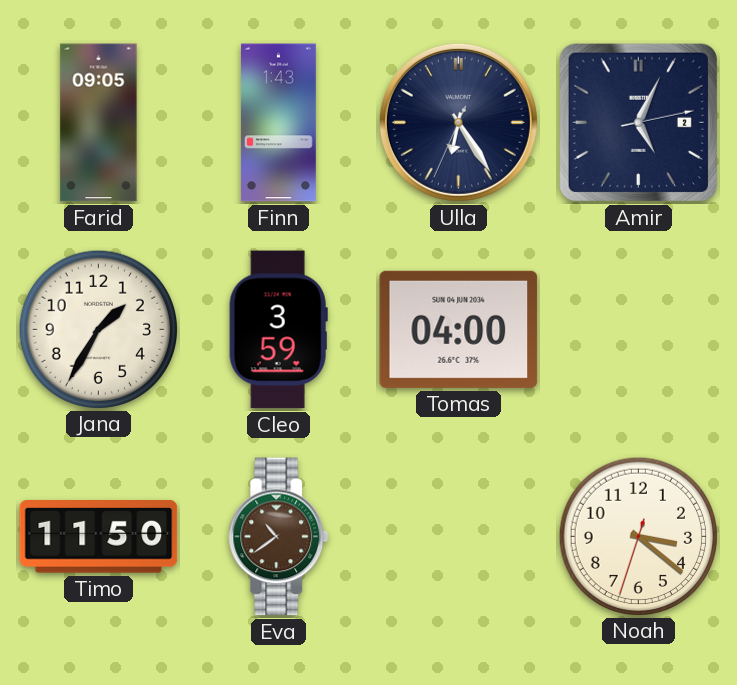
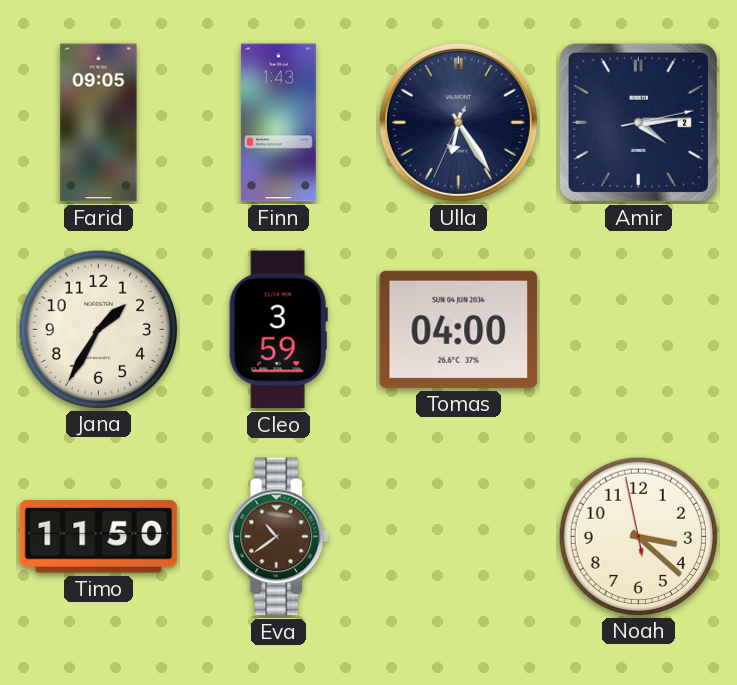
Amir: 5:04 -> 4:14 (638, 122)
Noah: 3:21:33 -> 3:21:58 (638, 536)
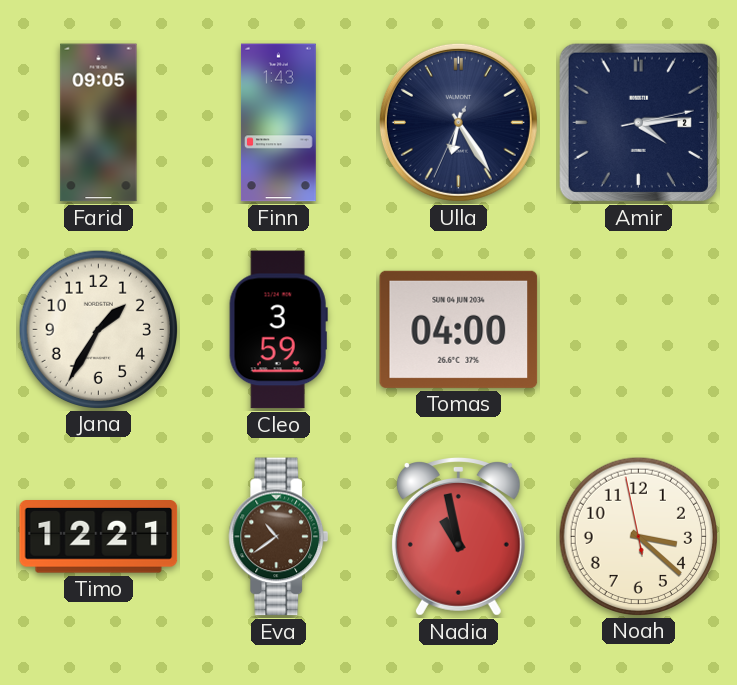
Timo: 11:50 -> 12:21 (99, 537)
Nadia: none -> 10:58 (458, 537)
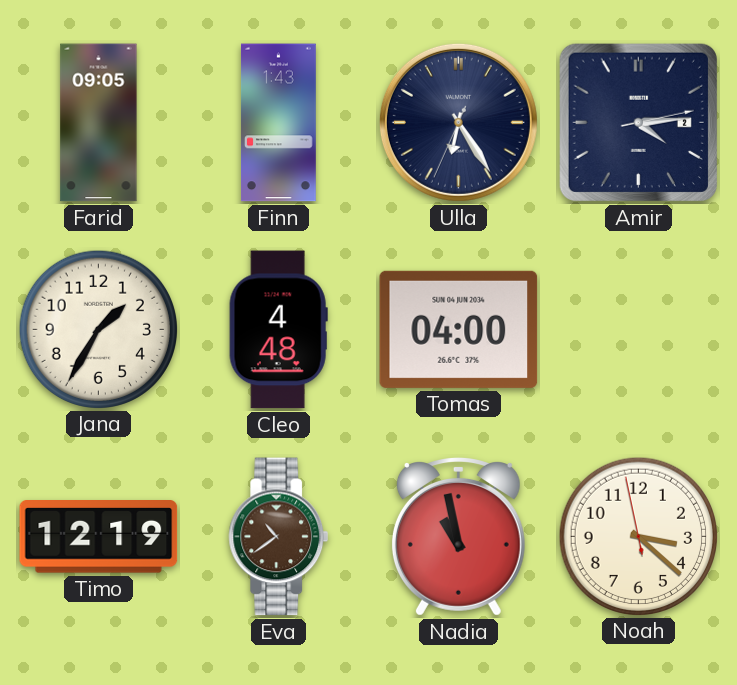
Cleo: 3:59 -> 4:48 (278, 330)
Timo: 12:21 -> 12:19 (99, 537)
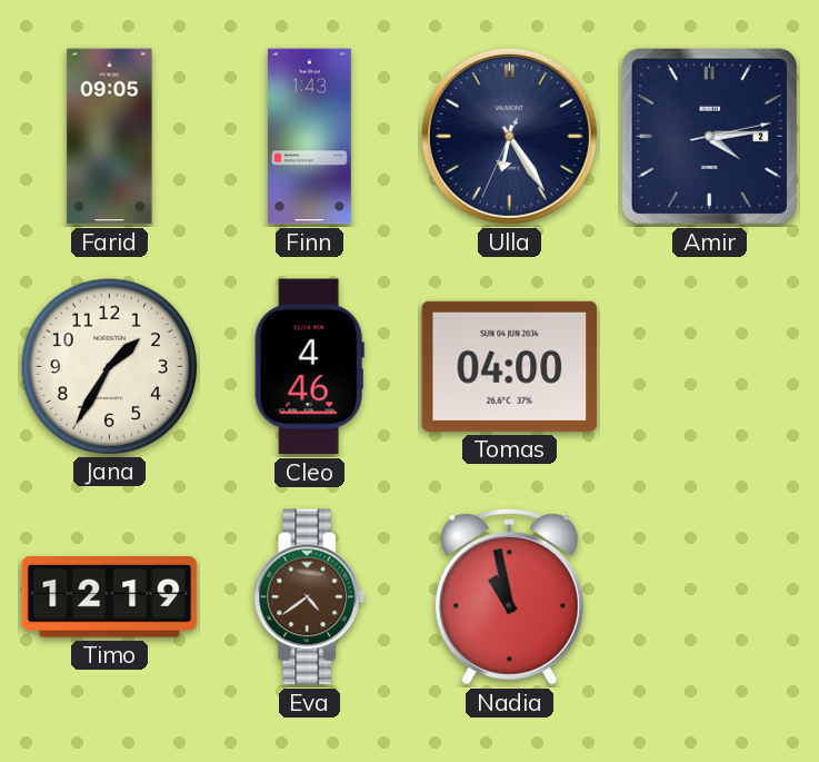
Cleo: 4:48 -> 4:46 (309, 367)
Eva: 10:39 -> 4:39 (310, 597)
Noah: 3:21 -> none (638, 536)
